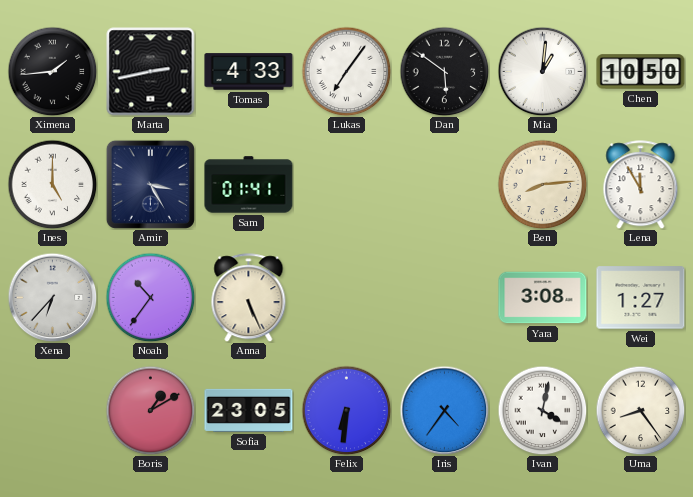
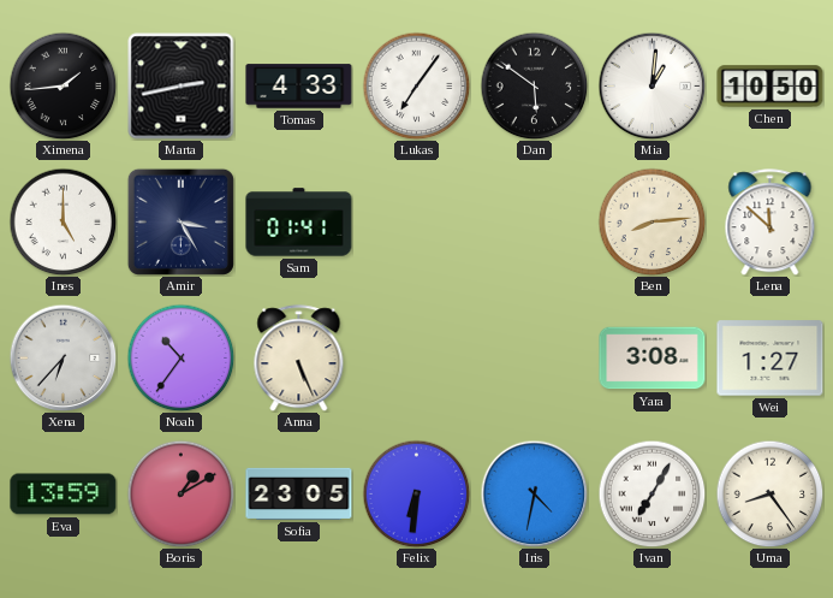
Lena: 11:55 -> 11:52 (770, 223)
Eva: none -> 13:59 (64, 495)
Iris: 4:36 -> 4:32 (534, 493)
Ivan: 4:02 -> 7:05 (651, 493)
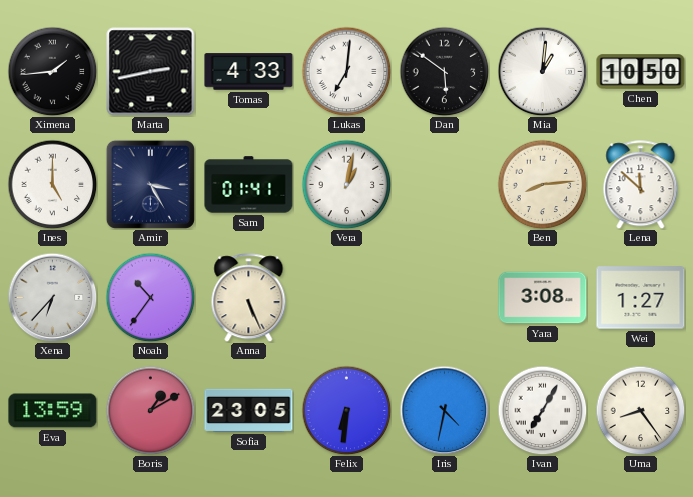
Lukas: 7:06 -> 7:01 (346, 71)
Vera: none -> 1:02 (346, 184)
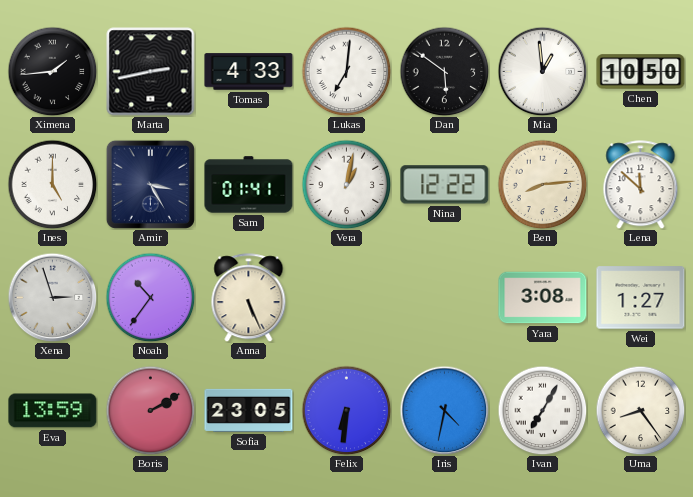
Mia: 1:01 -> 12:59 (542, 71)
Nina: none -> 12:22 (445, 185)
Xena: 6:37 -> 2:57 (52, 297)
Boris: 1:10 -> 2:10 (150, 410)
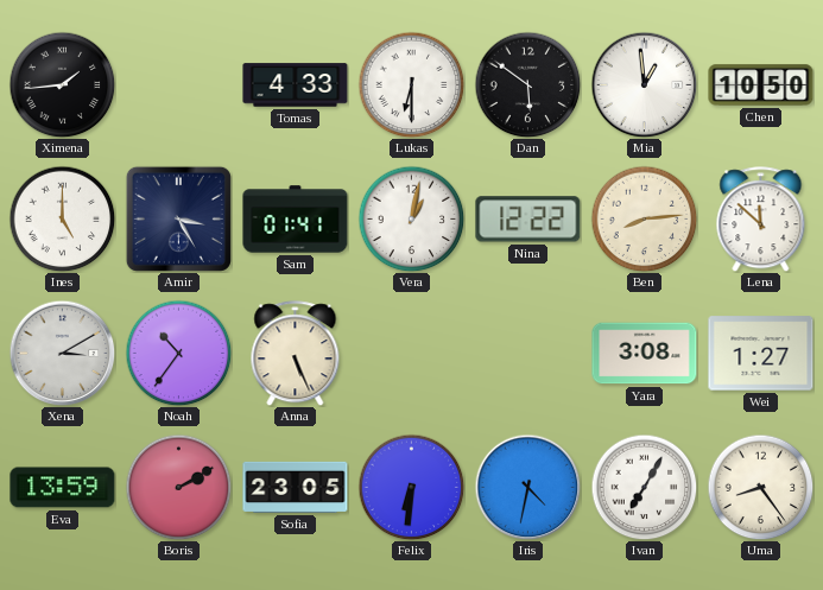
Marta: 2:43 -> none (151, 72)
Lukas: 7:01 -> 6:30 (411, 84)
Xena: 2:57 -> 3:10 (62, 353)
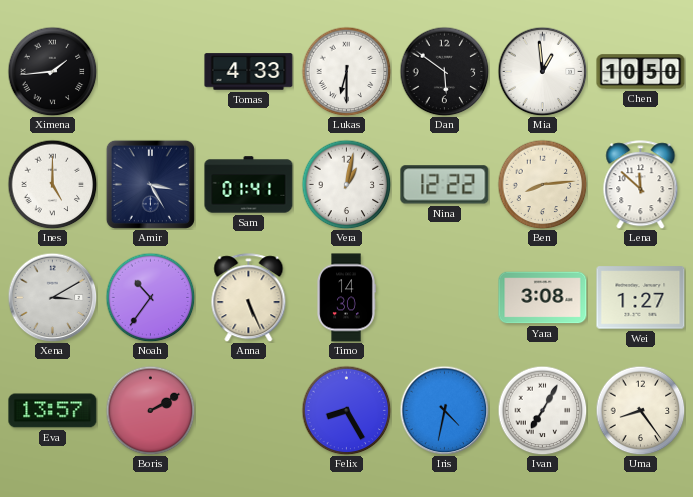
Timo: none -> 14:30 (346, 298)
Eva: 13:59 -> 13:57 (53, 411)
Sofia: 23:05 -> none (296, 487)
Felix: 6:31 -> 8:25 (346, 410)
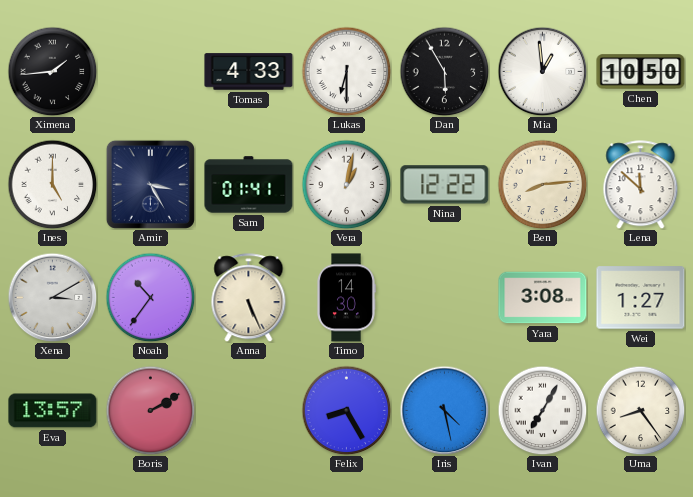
Dan: 5:51 -> 5:55 (444, 71)
Iris: 4:32 -> 4:28 (444, 410)
